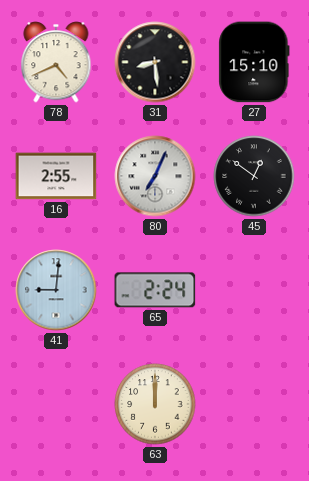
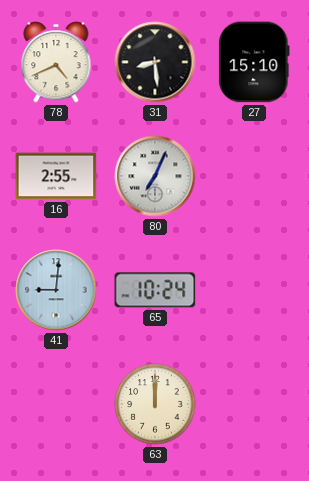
45: 12:51 -> none (254, 176)
65: 2:24 -> 10:24 (155, 290)
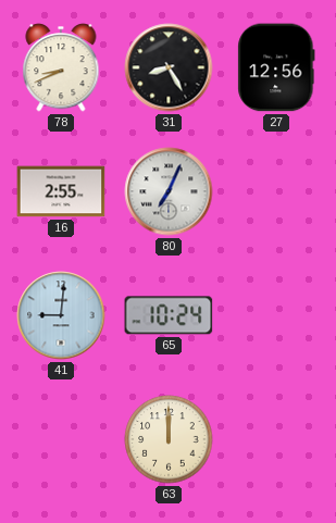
78: 4:41 -> 8:41 (61, 67)
31: 8:29 -> 8:25 (169, 67)
27: 15:10 -> 12:56 (276, 67)
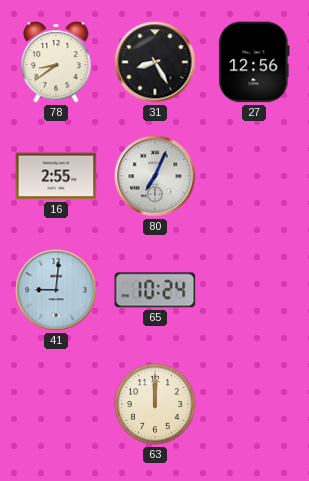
78: 8:41 -> 8:39 (56, 62)
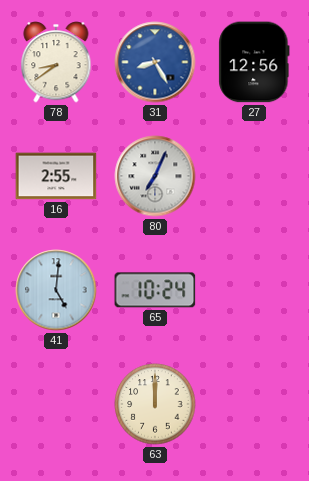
31 dial: black -> blue (155, 62)
41: 9:01 -> 5:01 (56, 290)
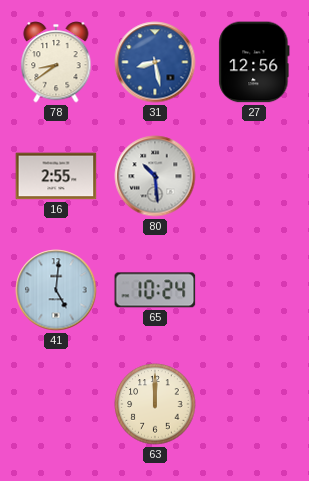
31: 8:25 -> 8:28 (155, 62)
80: 7:04 -> 10:29 (155, 176)
